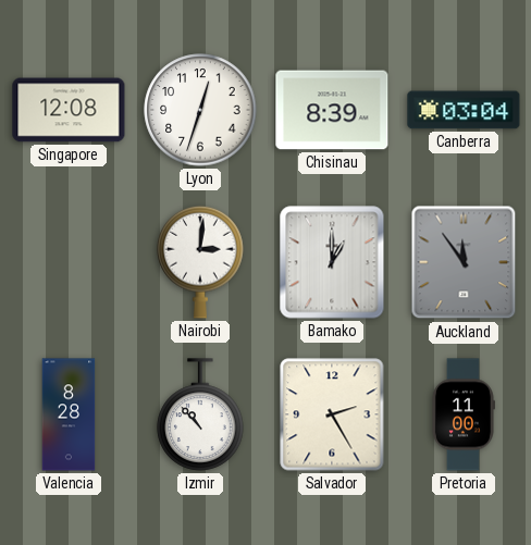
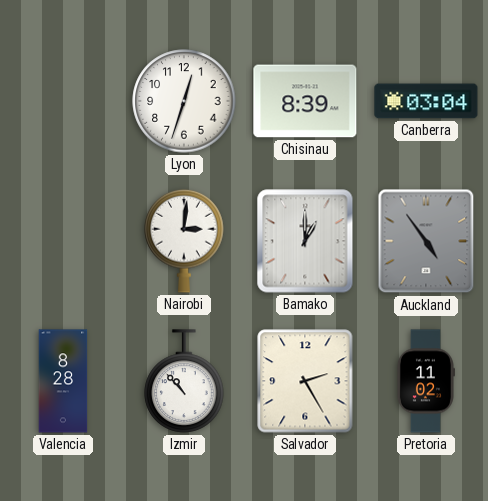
Singapore: 12:08 -> none (69, 110)
Auckland: 11:54 -> 4:54 (426, 241)
Pretoria: 11:00 -> 11:02 (425, 381)
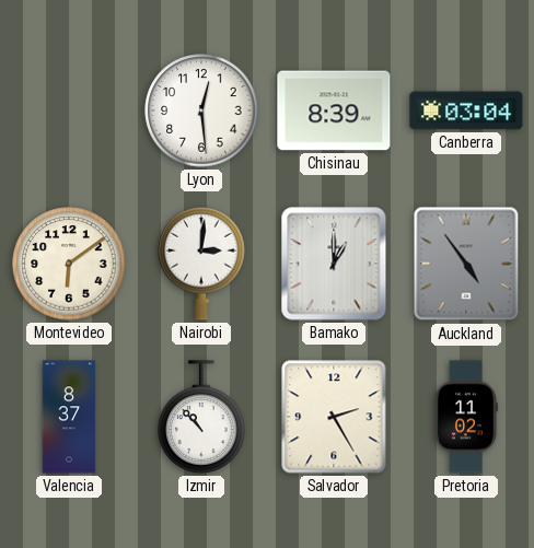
Lyon: 12:33 -> 12:29 (201, 110)
Montevideo: none -> 6:09 (69, 264)
Valencia: 8:28 -> 8:37 (69, 417)
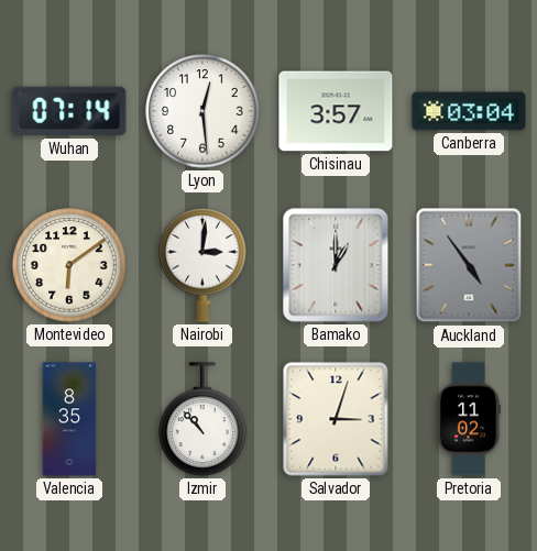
Wuhan: none -> 07:14 (69, 111)
Chisinau: 8:39 -> 3:57 (336, 111)
Valencia: 8:37 -> 8:35 (69, 419)
Salvador: 2:25 -> 3:03 (336, 419)
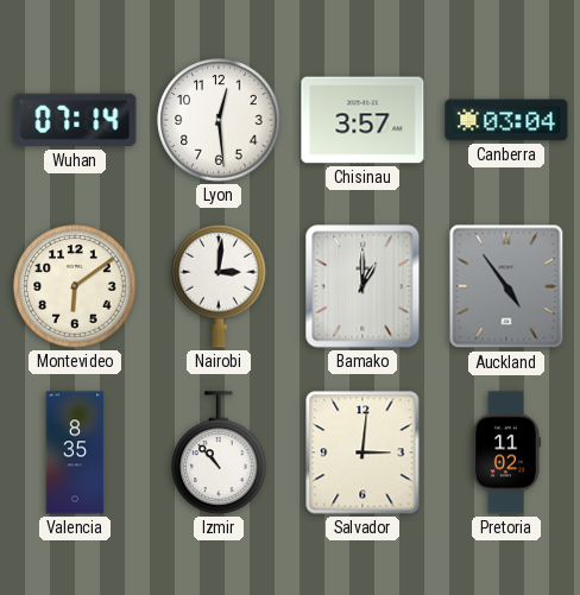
Salvador: 3:03 -> 3:01 (363, 452)
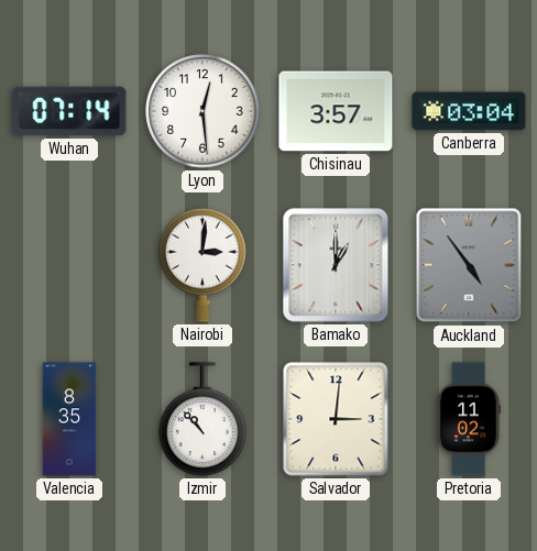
Montevideo: 6:09 -> none (75, 286)
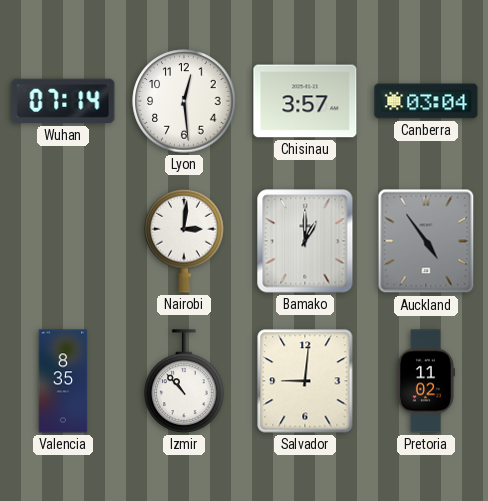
Salvador: 3:01 -> 9:01 (305, 381)
